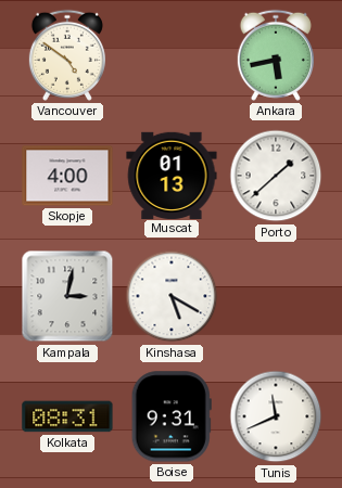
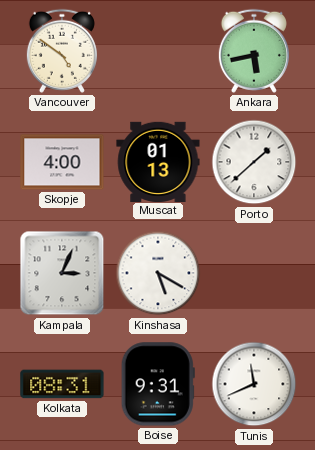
Kampala: 3:02 -> 3:04 (62, 273)
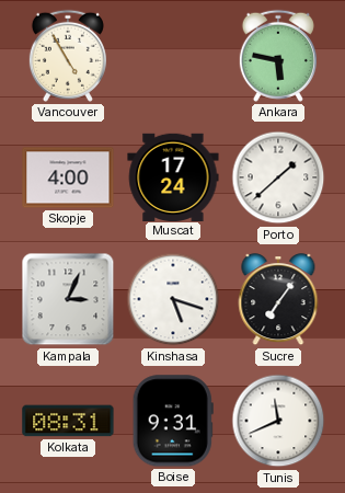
Vancouver: 4:51 -> 4:55 (68, 56)
Ankara: 5:43 -> 5:47 (278, 56)
Muscat: 01:13 -> 17:24 (173, 176)
Kinshasa: 5:20 -> 5:18 (173, 299)
Sucre: none -> 7:06 (278, 300)
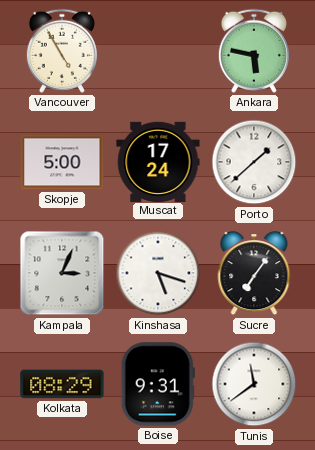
Skopje: 4:00 -> 5:00 (62, 162)
Kolkata: 08:31 -> 08:29 (62, 384)
Tunis: 11:41 -> 11:39 (254, 384)
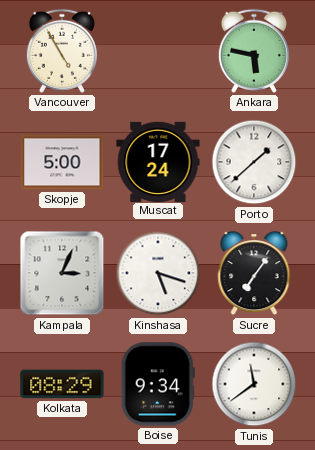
Boise: 9:31 -> 9:34 (158, 384)
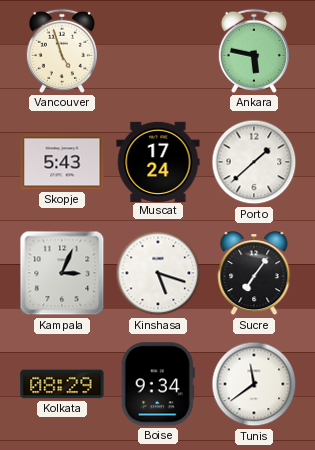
Vancouver: 4:55 -> 4:57 (62, 51)
Skopje: 5:00 -> 5:43 (62, 162)
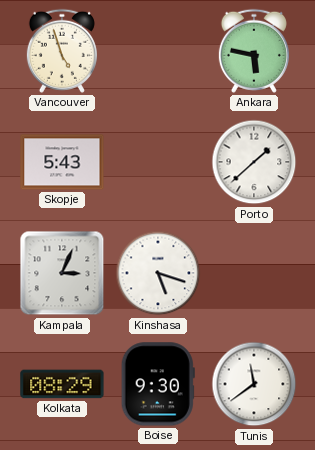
Muscat: 17:24 -> none (158, 161)
Sucre: 7:06 -> none (254, 274)
Boise: 9:34 -> 9:30 (158, 384)
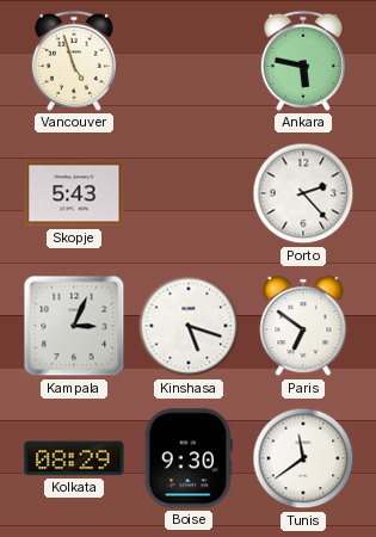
Porto: 1:38 -> 2:23 (303, 193)
Paris: none -> 6:51 (303, 327)
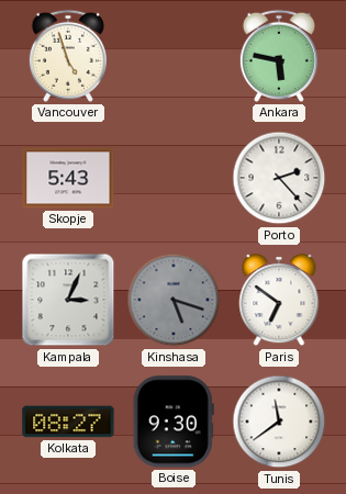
Kinshasa dial: white -> grey (174, 300)
Kolkata: 08:29 -> 08:27 (68, 422)
